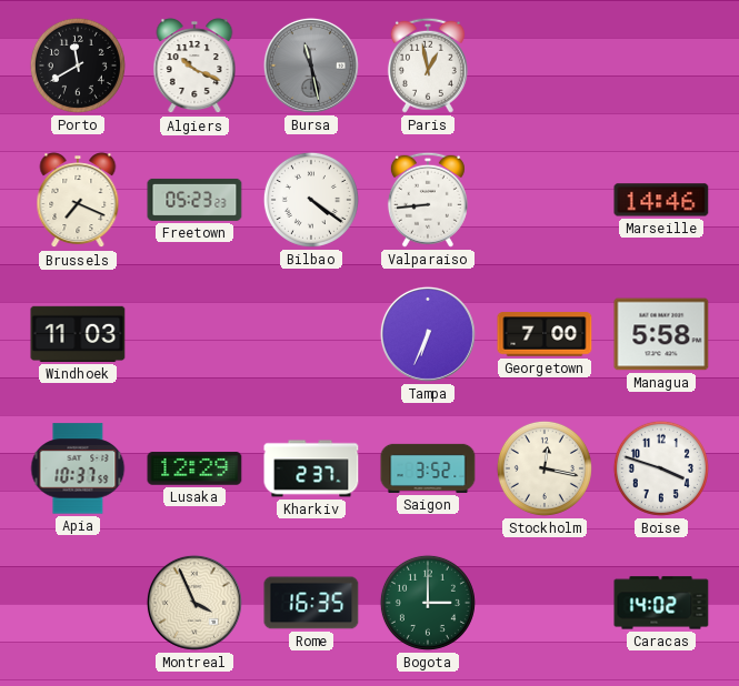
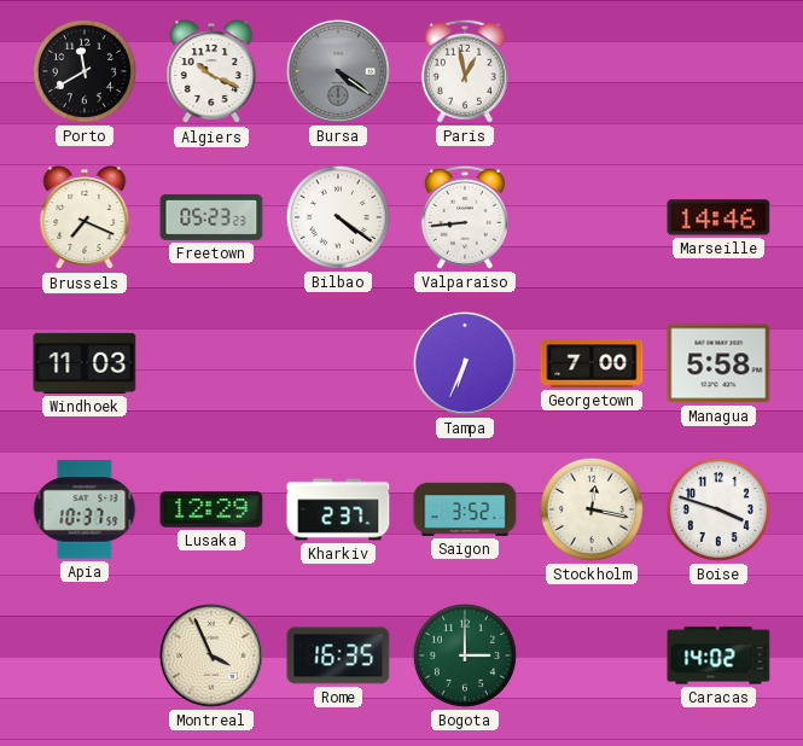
Bursa: 11:28 -> 4:21 (338, 71)
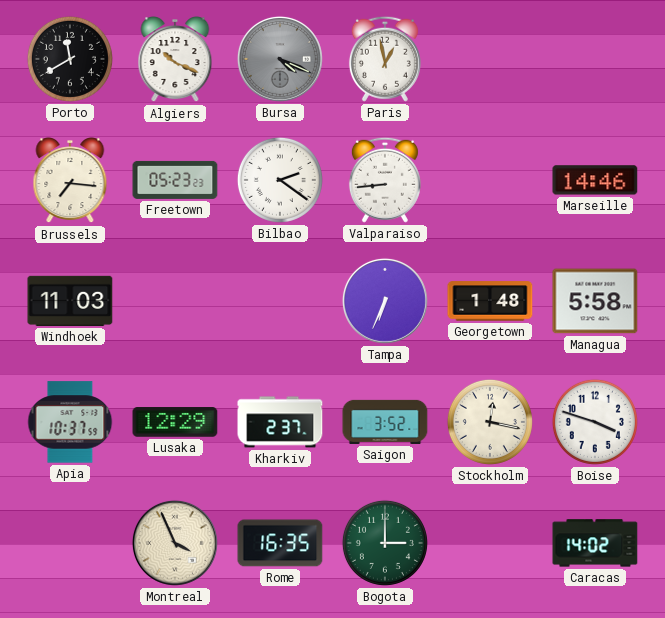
Bursa: 4:21 -> 4:19 (280, 59)
Brussels: 7:19 -> 7:16 (70, 181)
Bilbao: 4:21 -> 2:21 (280, 180)
Georgetown: 7:00 -> 1:48 (490, 301)
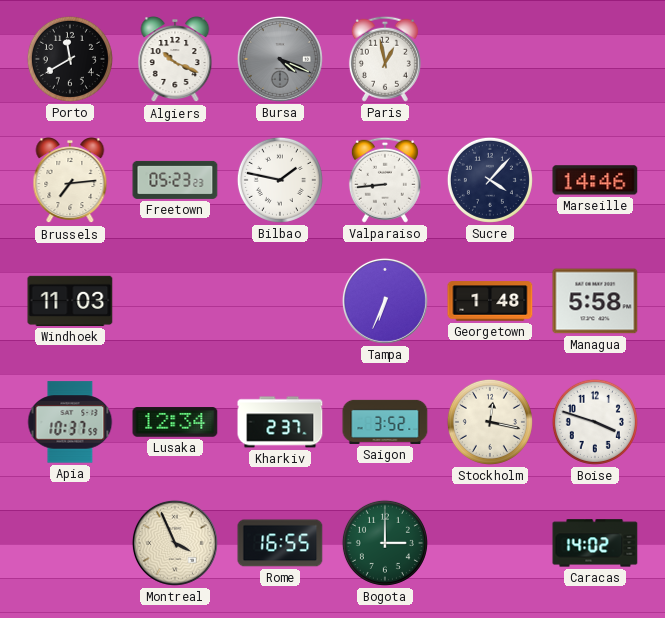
Brussels: 7:16 -> 7:14 (70, 181)
Bilbao: 2:21 -> 1:47 (280, 180)
Sucre: none -> 4:07 (490, 180)
Lusaka: 12:29 -> 12:34 (175, 422)
Rome: 16:35 -> 16:55 (280, 543)
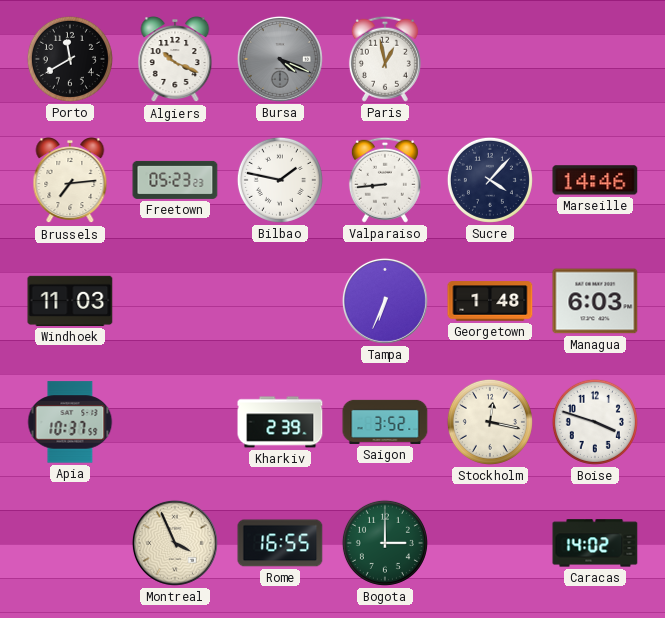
Managua: 5:58 -> 6:03 (595, 301)
Lusaka: 12:34 -> none (175, 422)
Kharkiv: 2:37 -> 2:39 (280, 422)
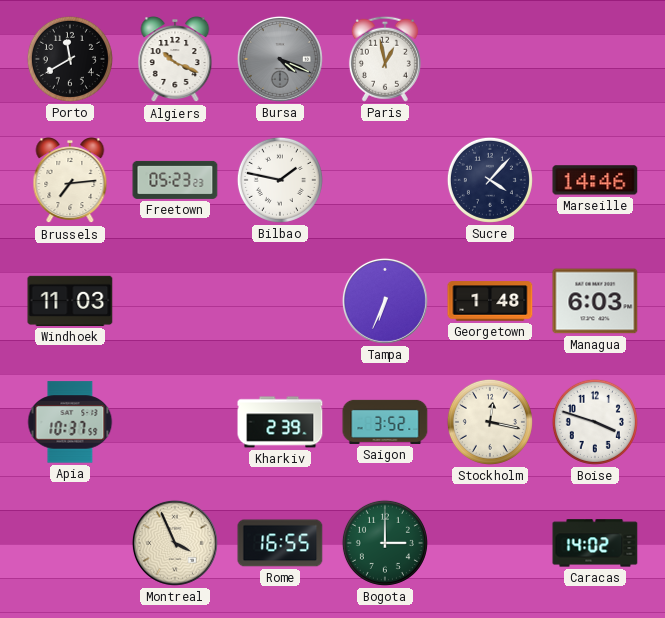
Valparaiso: 8:44 -> none (385, 180)
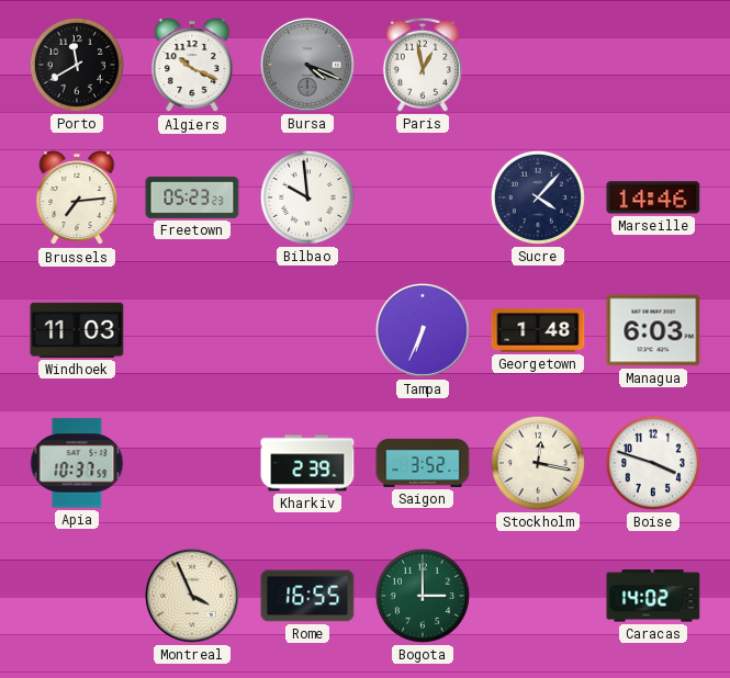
Bilbao: 1:47 -> 9:59 (307, 197)
